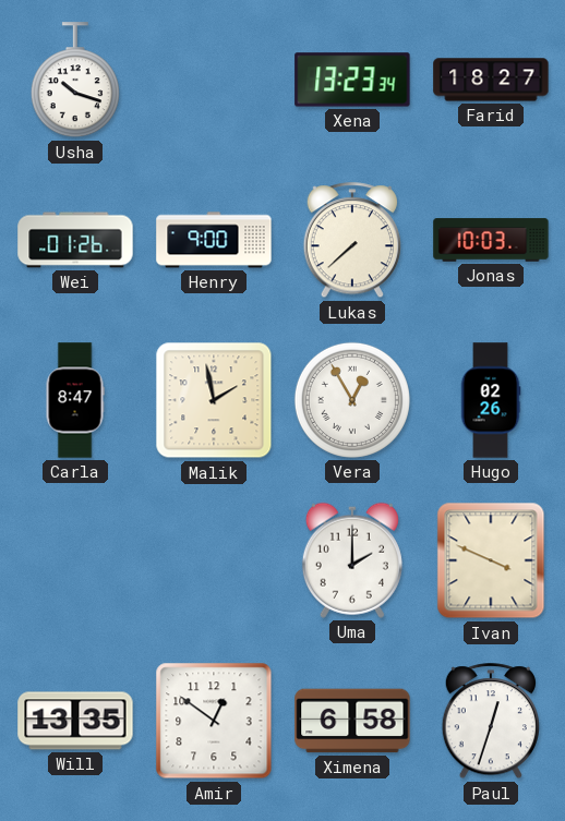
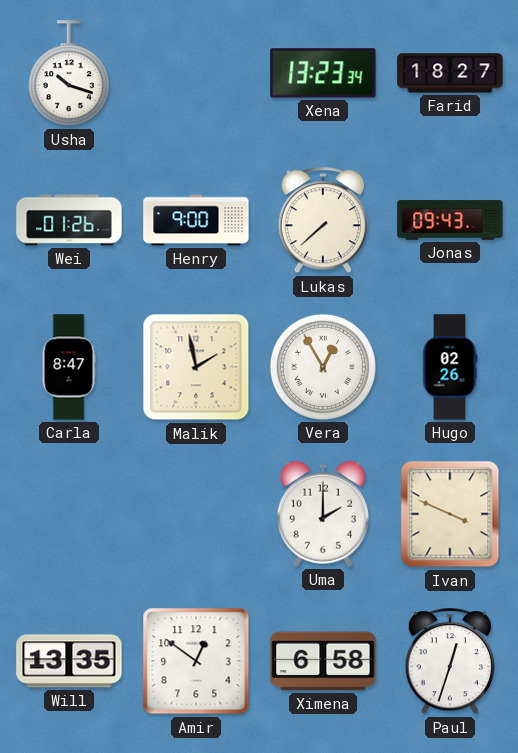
Jonas: 10:03 -> 09:43 (450, 220)
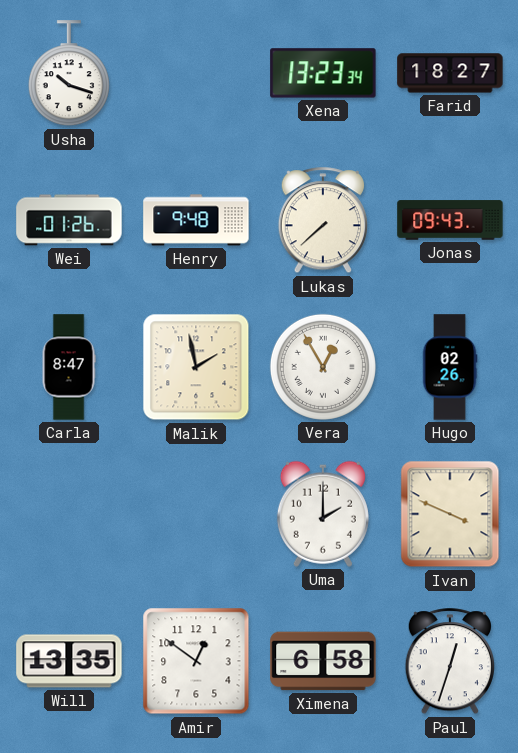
Henry: 9:00 -> 9:48 (196, 220)
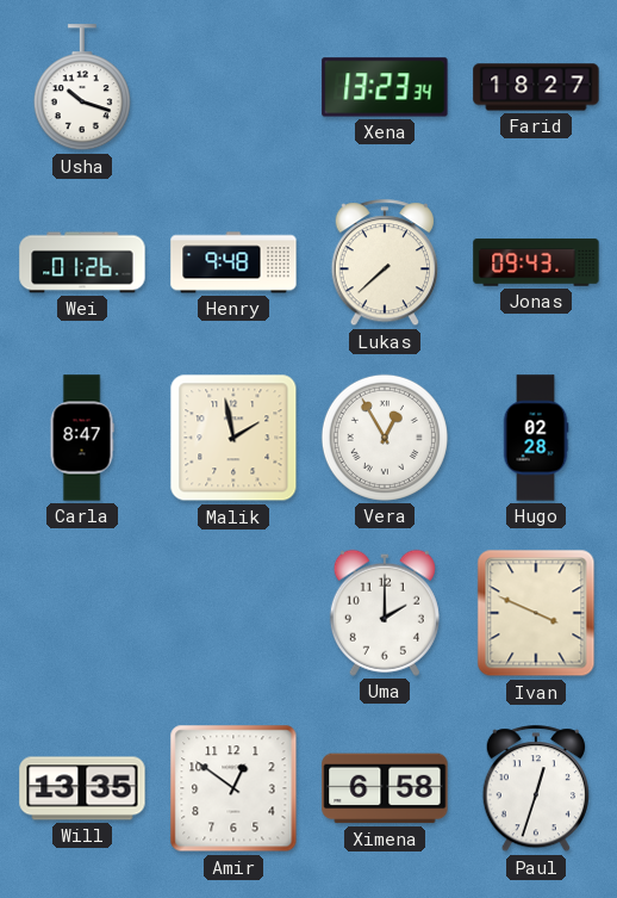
Hugo: 02:26 -> 02:28 (536, 438)
